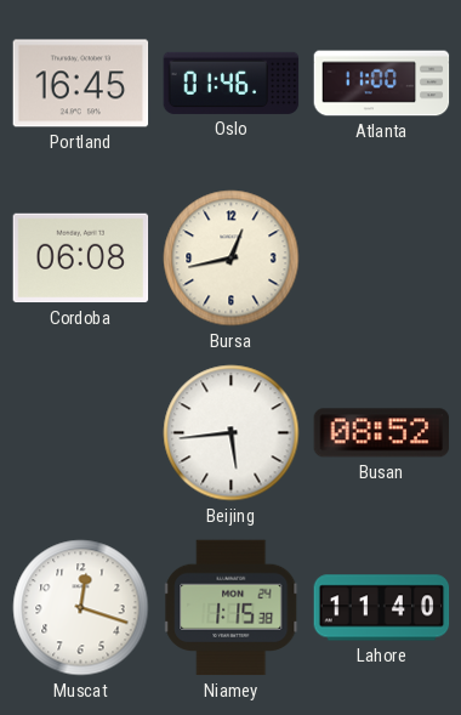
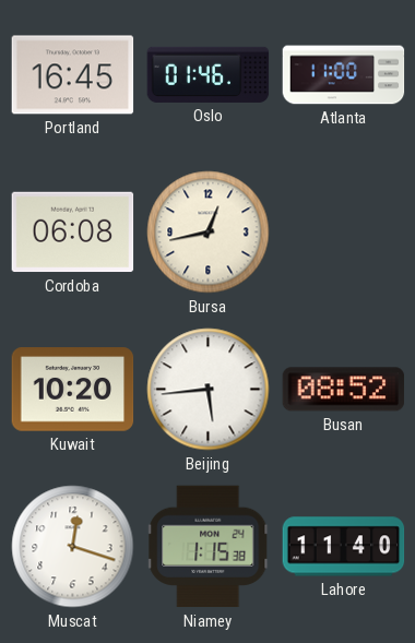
Kuwait: none -> 10:20 (73, 390)
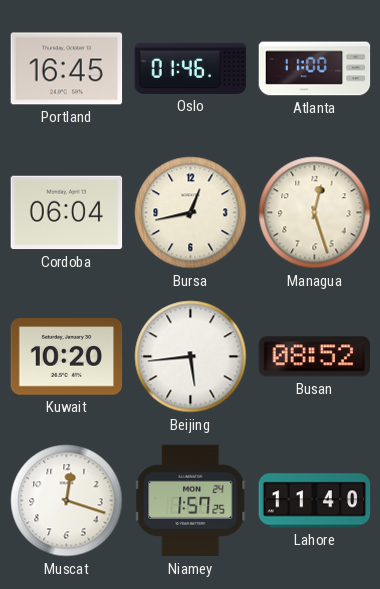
Cordoba: 06:08 -> 06:04 (67, 213)
Managua: none -> 12:27 (315, 213)
Niamey: 1:15 -> 1:57 (191, 501)
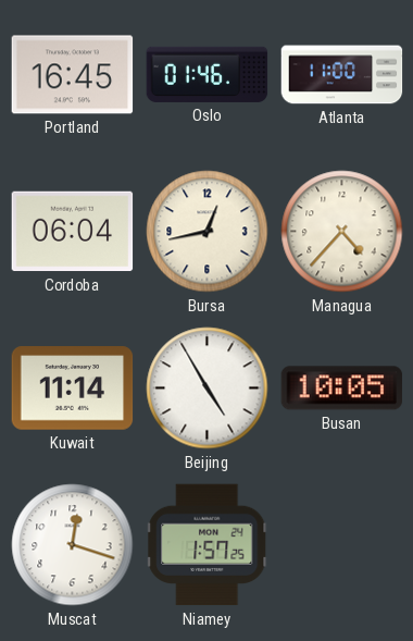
Managua: 12:27 -> 4:37 (342, 232)
Kuwait: 10:20 -> 11:14 (73, 389)
Beijing: 5:44 -> 4:55 (208, 389)
Busan: 08:52 -> 10:05 (342, 389)
Lahore: 11:40 -> none (315, 501)
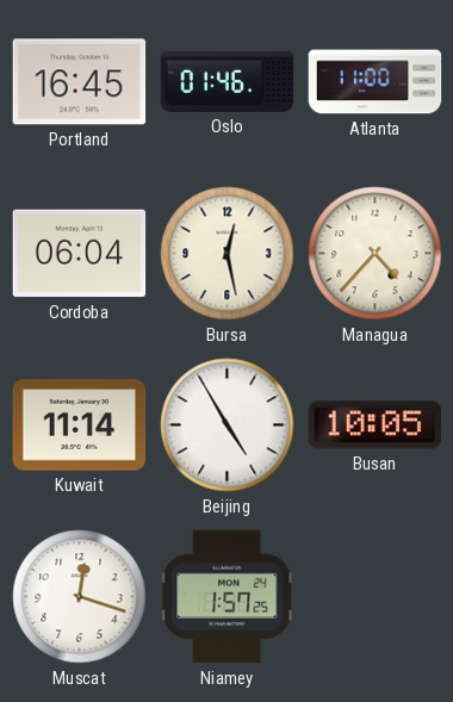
Bursa: 12:43 -> 12:28 (228, 254)
